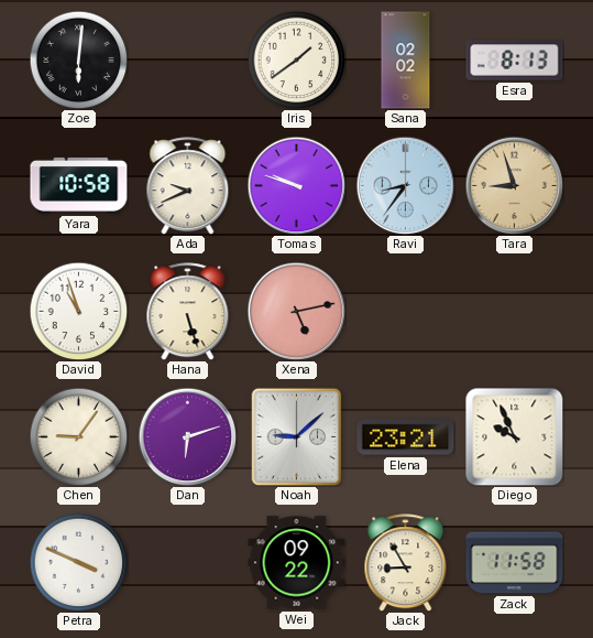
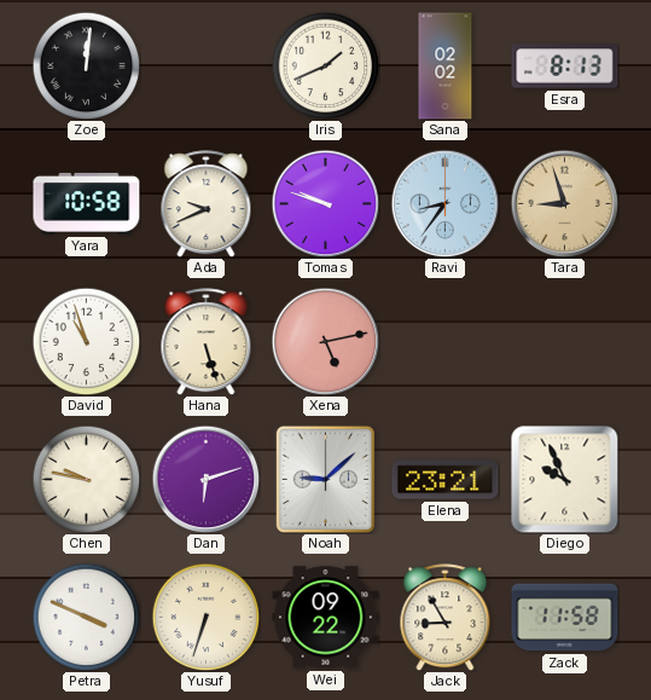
Zoe: 6:01 -> 12:01 (86, 65)
Iris: 1:39 -> 1:41 (325, 65)
Chen: 9:06 -> 9:47 (86, 479)
Yusuf: none -> 6:33 (205, 617)
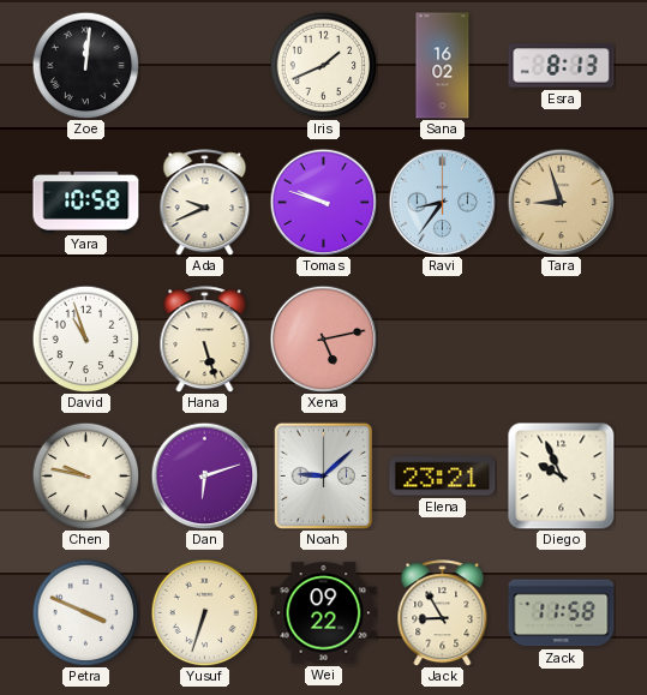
Sana: 02:02 -> 16:02 (443, 66)
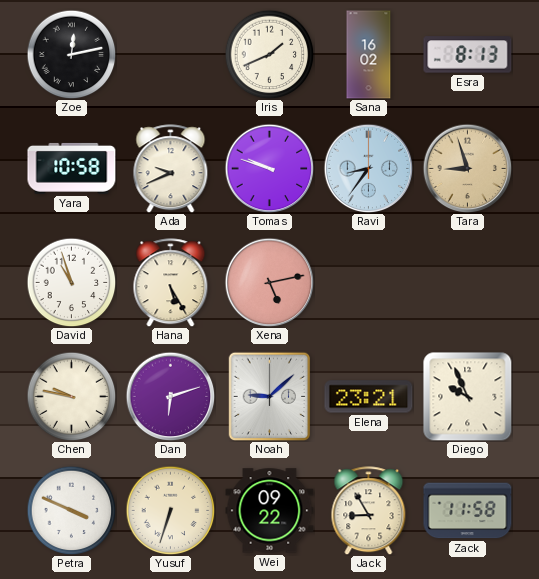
Zoe: 12:01 -> 12:13 (71, 54)
Hana: 5:27 -> 5:25 (171, 283)
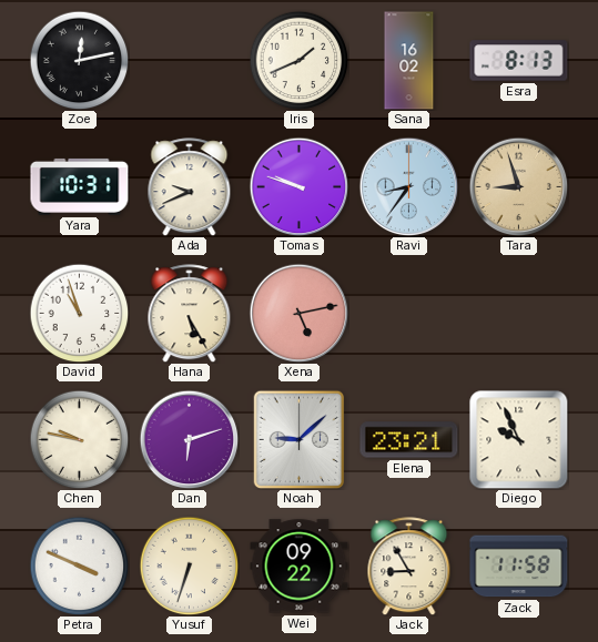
Yara: 10:58 -> 10:31 (80, 186)
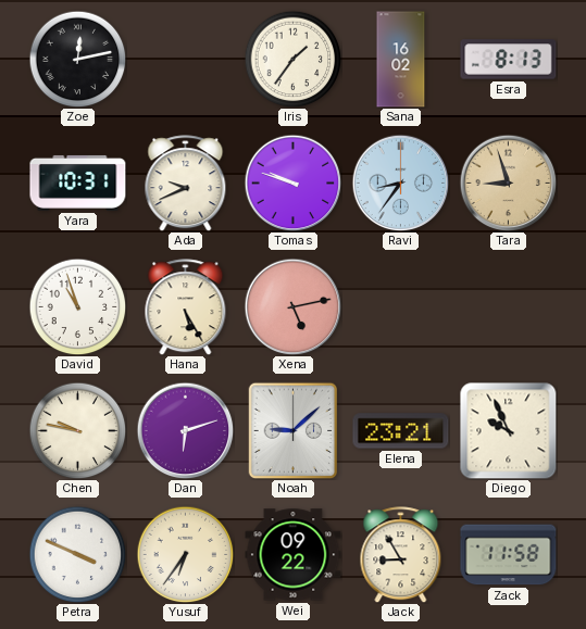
Iris: 1:41 -> 1:36 (292, 59)
Yusuf: 6:33 -> 6:36 (185, 554)
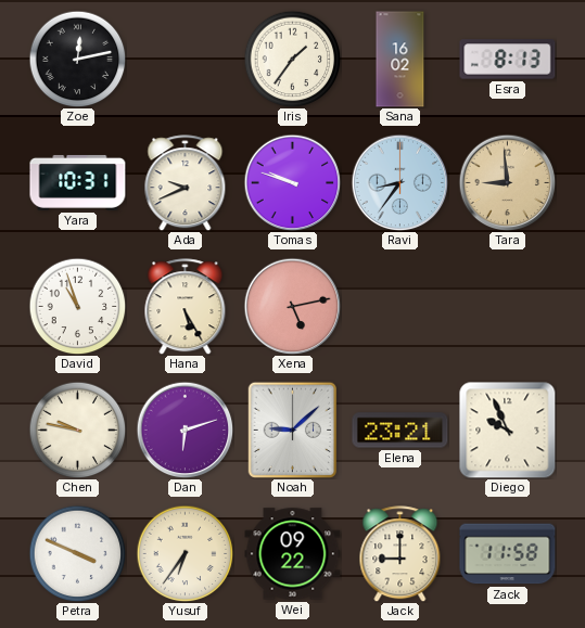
Tara: 8:57 -> 8:59 (507, 182)
Jack: 8:55 -> 9:00 (400, 554)
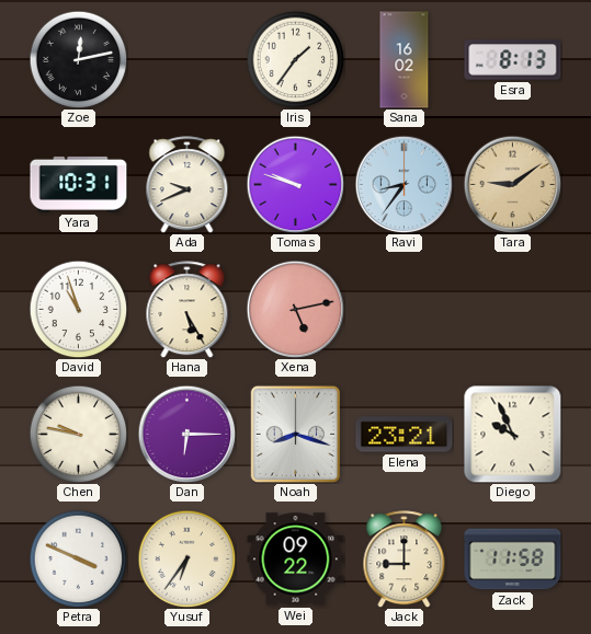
Tara: 8:59 -> 9:09 (512, 184)
Dan: 6:12 -> 6:15 (186, 434)
Noah: 9:08 -> 8:18 (296, 434)
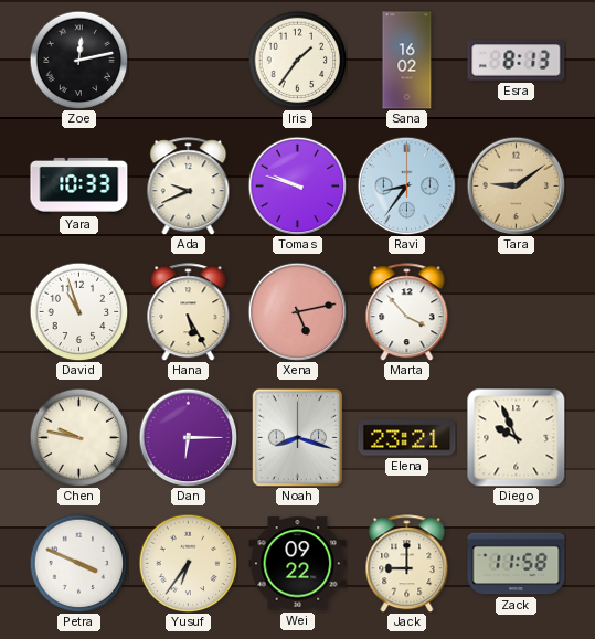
Yara: 10:31 -> 10:33 (79, 185)
Marta: none -> 3:53 (407, 312)
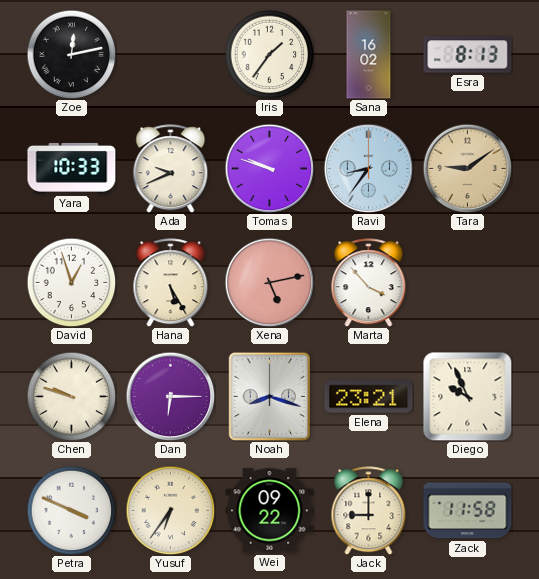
David: 10:57 -> 12:57 (71, 282)
Chen: 9:47 -> 9:48 (71, 396)
